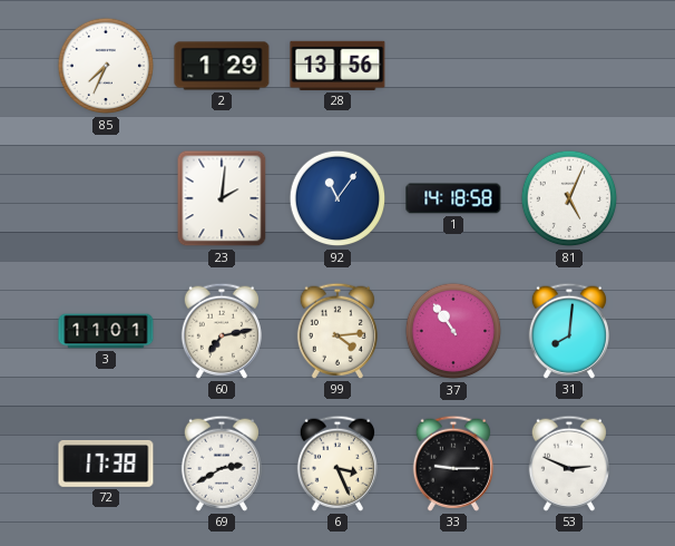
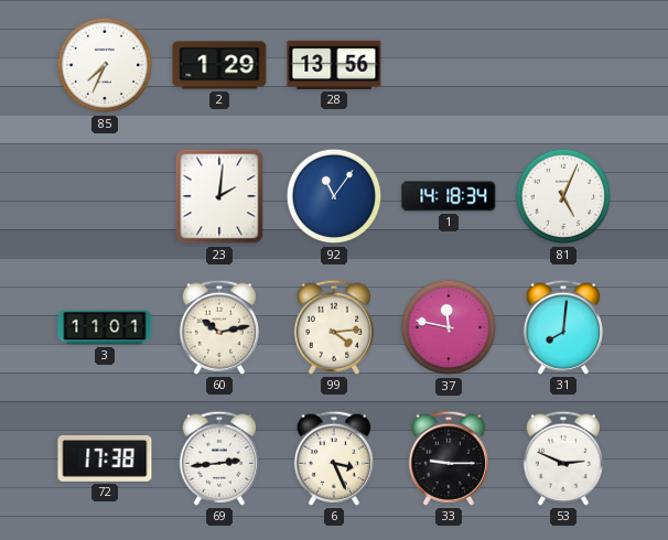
1: 14:18:58 -> 14:18:34 (449, 196)
60: 7:13 -> 10:13 (219, 327)
37: 10:54 -> 11:47 (449, 327)
69: 2:40 -> 2:44 (219, 458)
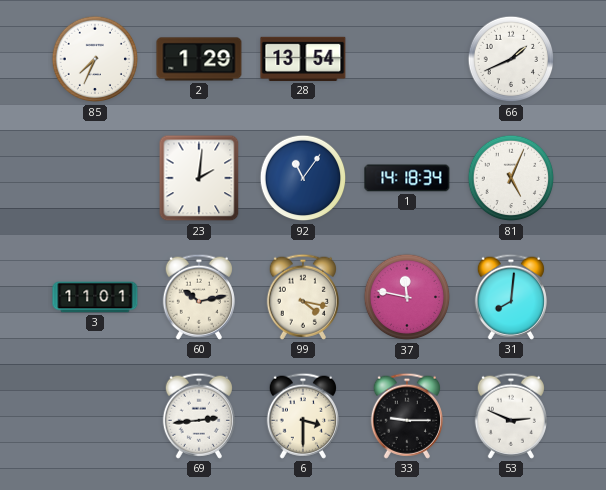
28: 13:56 -> 13:54 (303, 59)
66: none -> 1:41 (511, 59)
99: 4:14 -> 4:17 (303, 297)
72: 17:38 -> none (105, 458)
6: 3:26 -> 3:30 (303, 416)
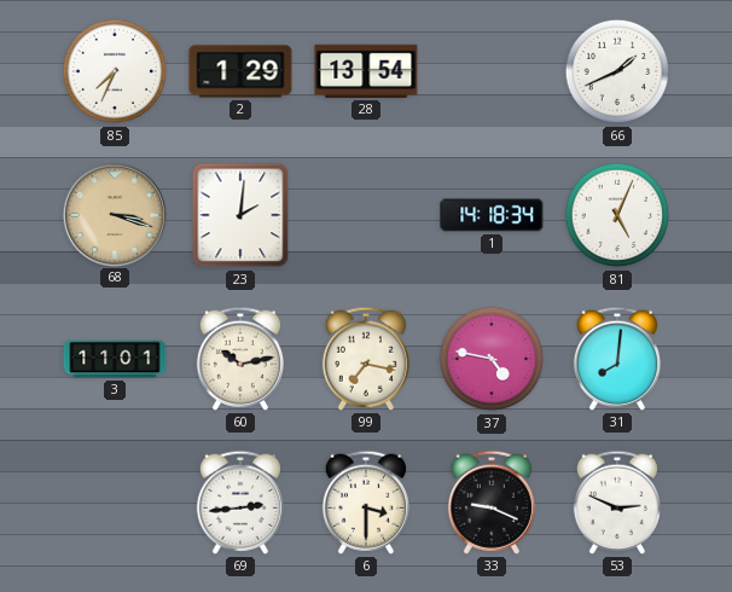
68: none -> 3:18 (114, 214)
92: 11:06 -> none (303, 178)
99: 4:17 -> 7:17 (366, 359)
37: 11:47 -> 4:47 (492, 359)
33: 9:15 -> 9:19 (492, 503)
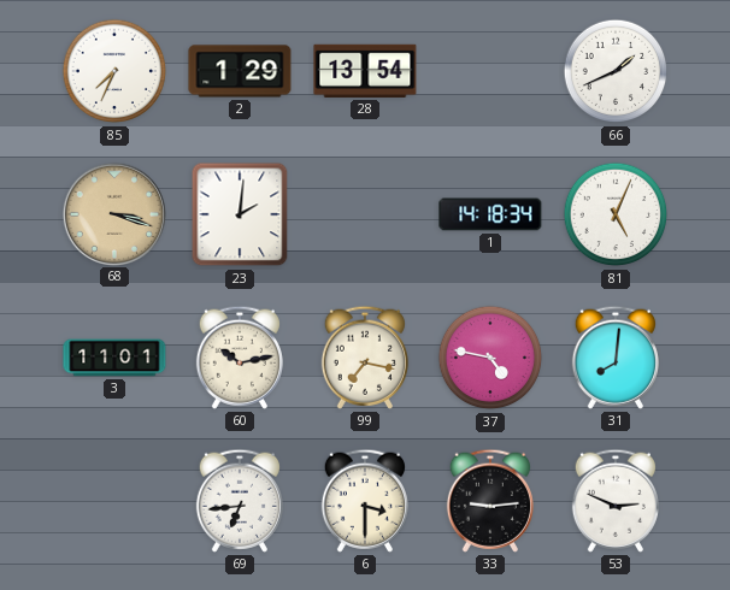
69: 2:44 -> 6:44 (240, 501)
33: 9:19 -> 9:14 (490, 501)
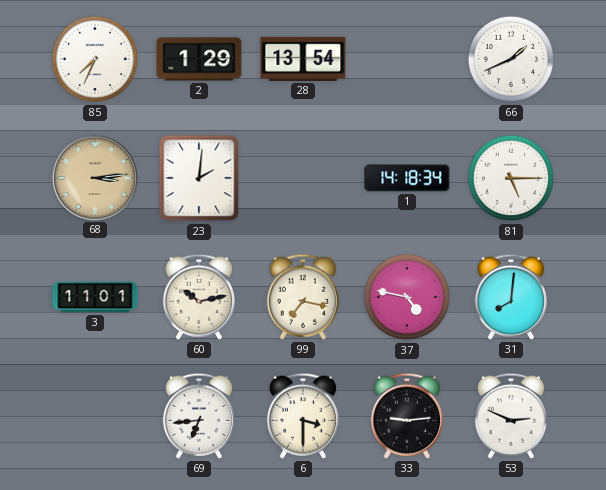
68: 3:18 -> 3:14 (94, 177)
81: 5:04 -> 5:15 (511, 178)
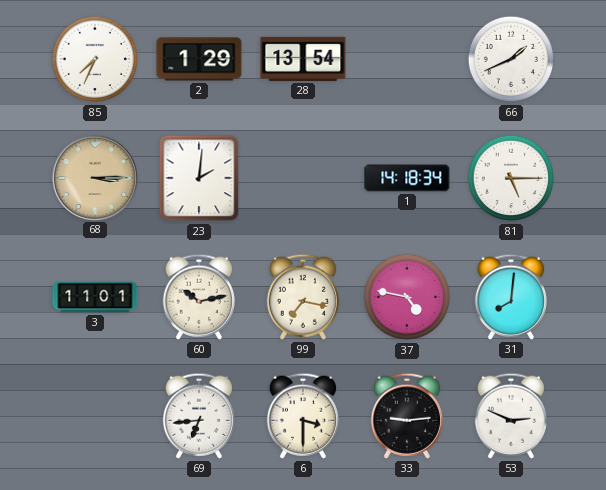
68: 3:14 -> 3:15 (94, 177)
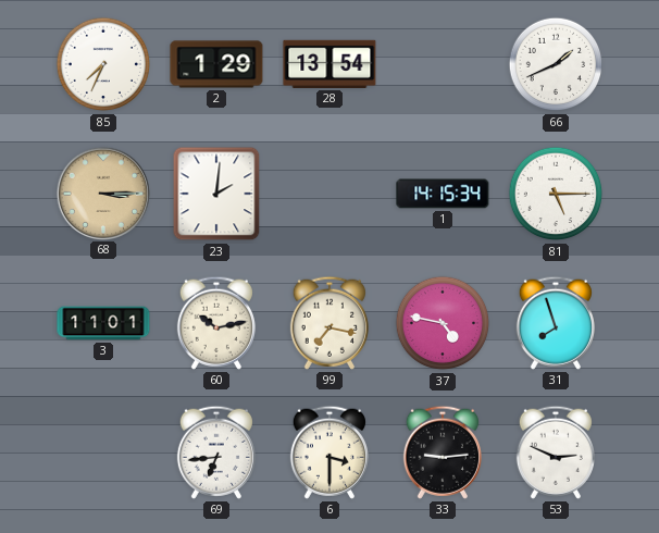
1: 14:18 -> 14:15 (443, 194)
31: 8:01 -> 7:57 (556, 323)
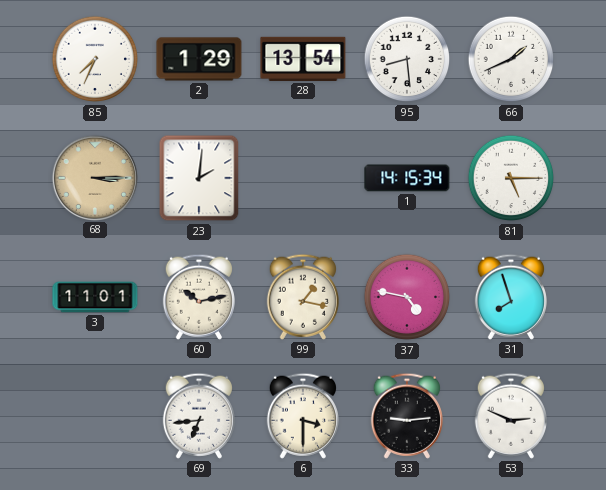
95: none -> 8:29 (407, 59)
99: 7:17 -> 1:17 (303, 297)
